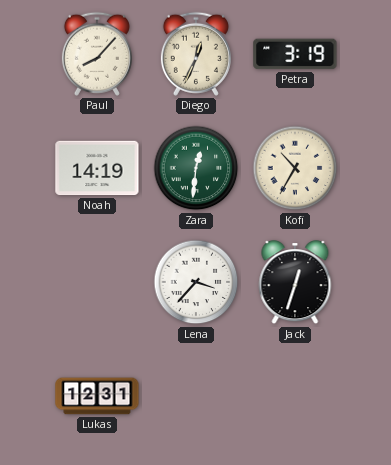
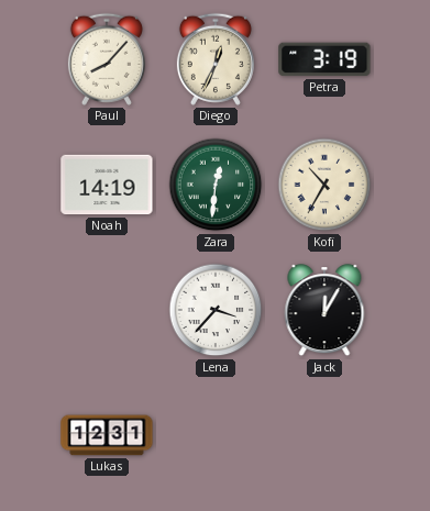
Jack: 12:33 -> 12:05 (324, 311)
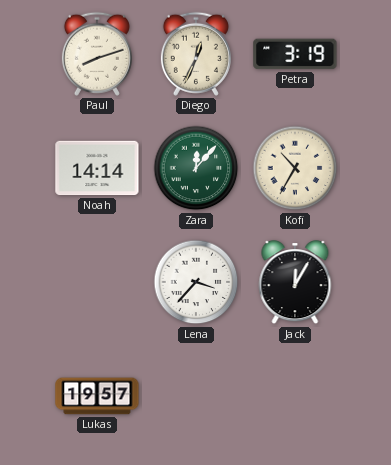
Paul: 8:07 -> 8:12 (97, 54)
Noah: 14:19 -> 14:14 (97, 168)
Zara: 12:31 -> 12:07 (196, 168)
Lukas: 12:31 -> 19:57 (97, 396)
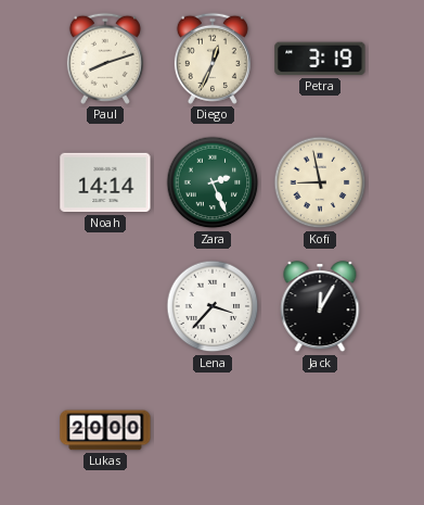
Zara: 12:07 -> 2:26 (213, 182)
Kofi: 10:35 -> 8:58 (320, 182)
Lukas: 19:57 -> 20:00 (105, 430)
